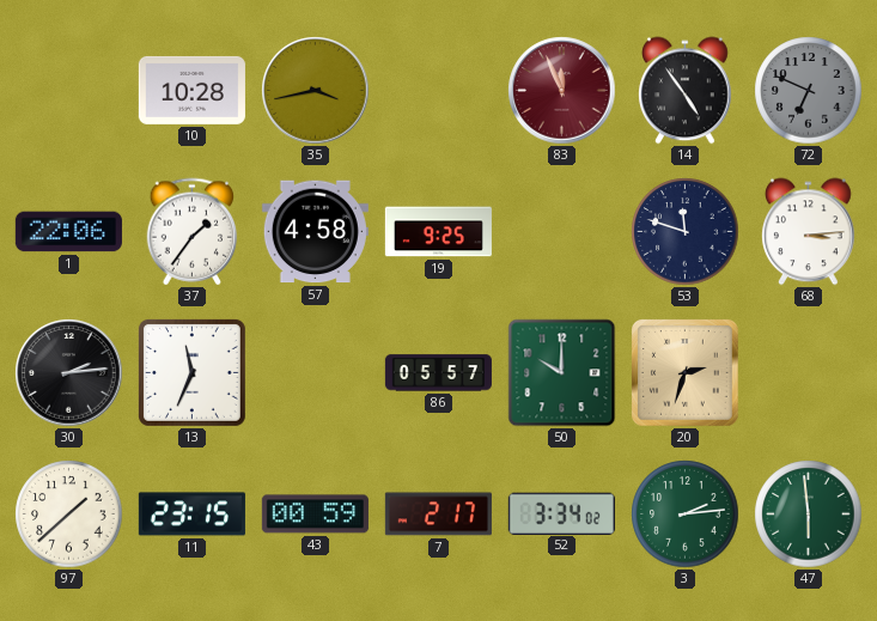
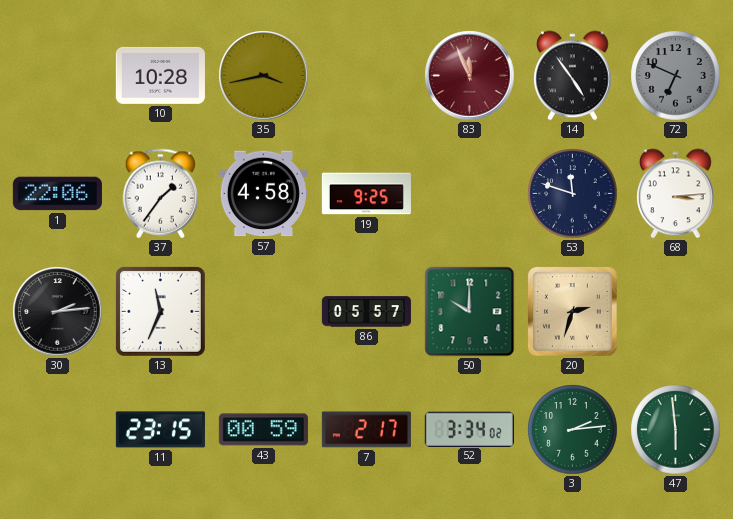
97: 1:38 -> none (69, 515)
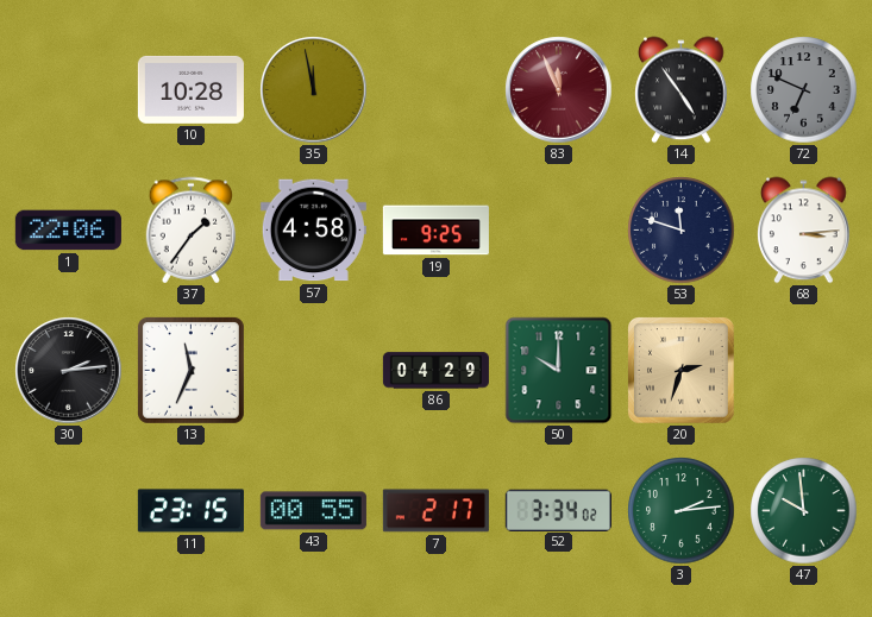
35: 3:43 -> 11:58 (314, 90)
86: 05:57 -> 04:29 (435, 371)
43: 00:59 -> 00:55 (313, 511)
47: 5:59 -> 9:59 (804, 511)
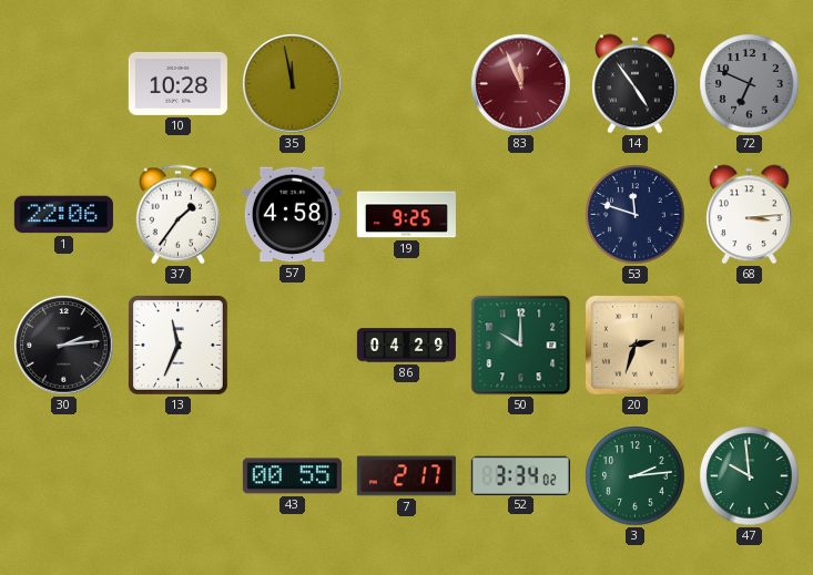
11: 23:15 -> none (190, 511)
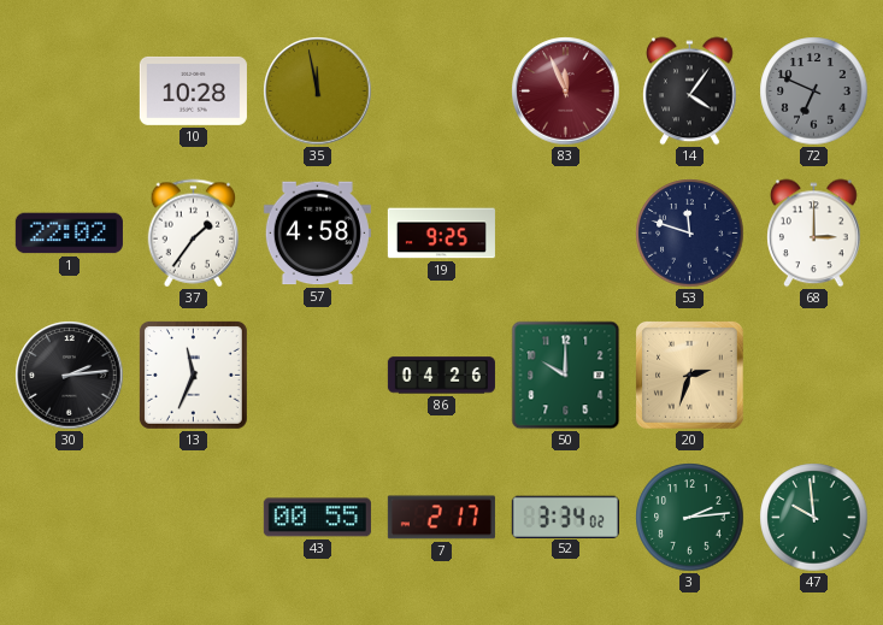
14: 4:54 -> 4:06 (690, 92)
1: 22:06 -> 22:02 (69, 234)
68: 3:14 -> 3:00 (814, 234)
86: 04:29 -> 04:26 (441, 376)
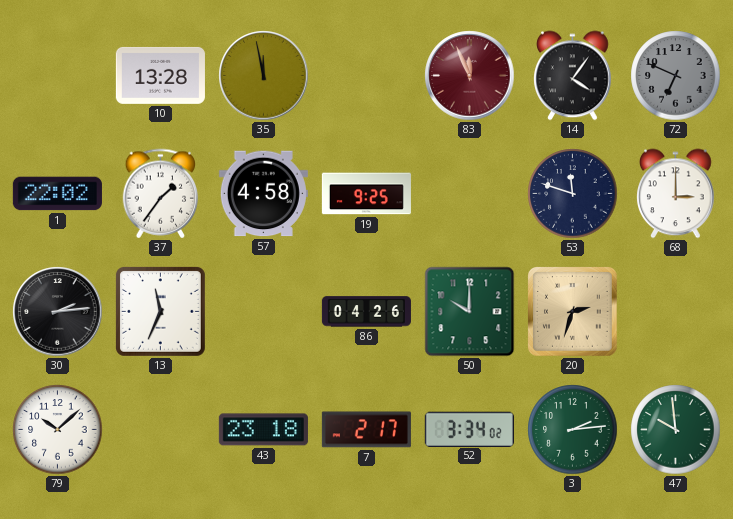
10: 10:28 -> 13:28 (160, 75)
79: none -> 10:08 (58, 430)
43: 00:55 -> 23:18 (263, 430)
